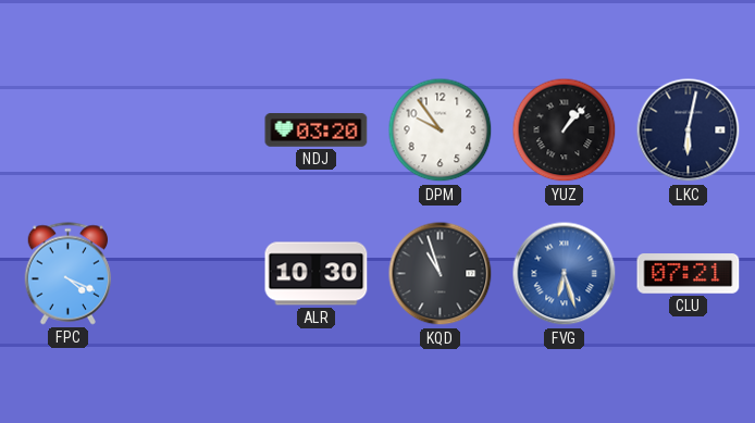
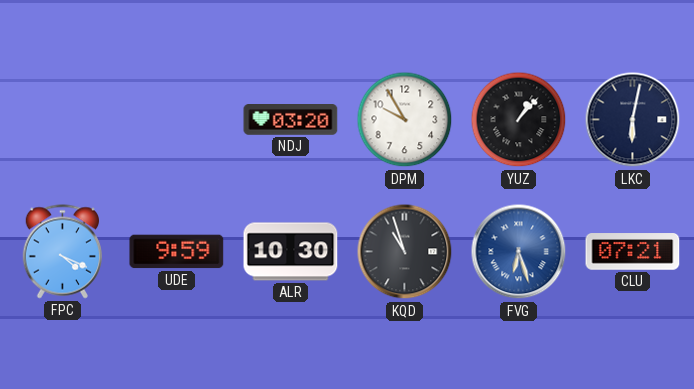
DPM: 9:54 -> 9:55 (405, 120)
UDE: none -> 9:59 (177, 252)
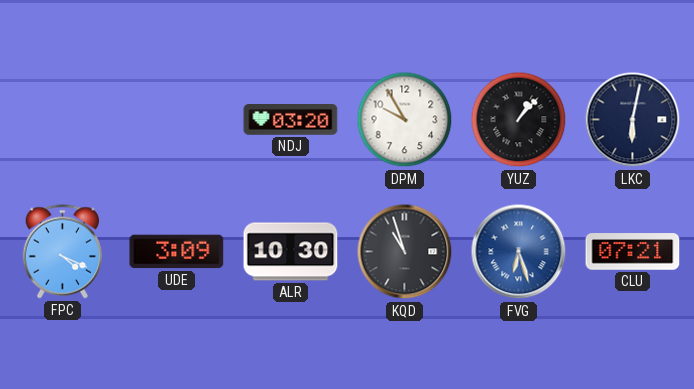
UDE: 9:59 -> 3:09 (177, 252)
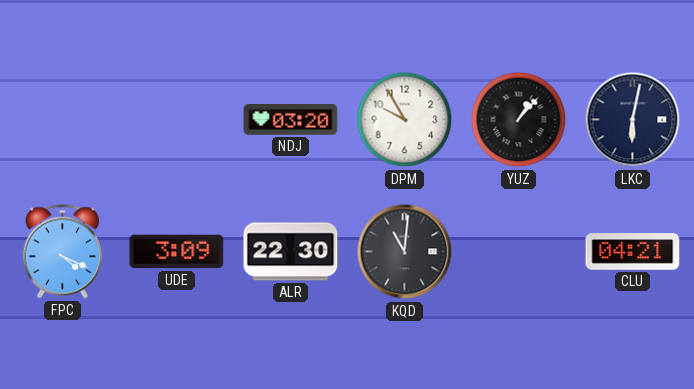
ALR: 10:30 -> 22:30 (291, 252)
KQD: 10:57 -> 11:01 (405, 252)
FVG: 6:27 -> none (519, 252)
CLU: 07:21 -> 04:21 (633, 252)
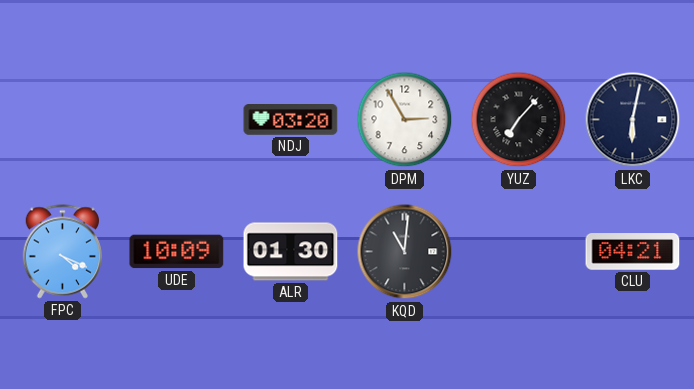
DPM: 9:55 -> 2:55 (405, 120)
YUZ: 1:07 -> 7:07 (519, 120)
UDE: 3:09 -> 10:09 (177, 252)
ALR: 22:30 -> 01:30 (291, 252)
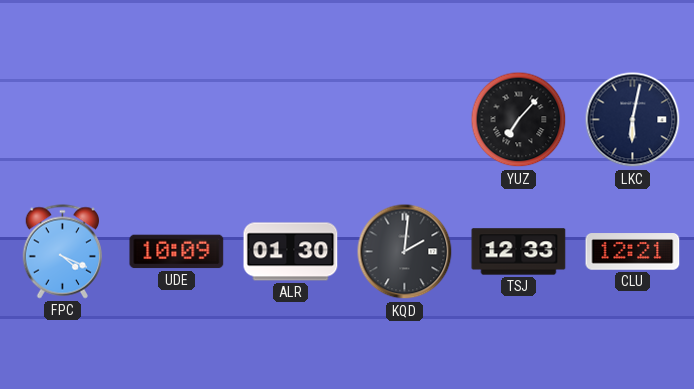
NDJ: 03:20 -> none (291, 120)
DPM: 2:55 -> none (405, 120)
KQD: 11:01 -> 2:01 (405, 252)
TSJ: none -> 12:33 (519, 252)
CLU: 04:21 -> 12:21 (633, 252)
